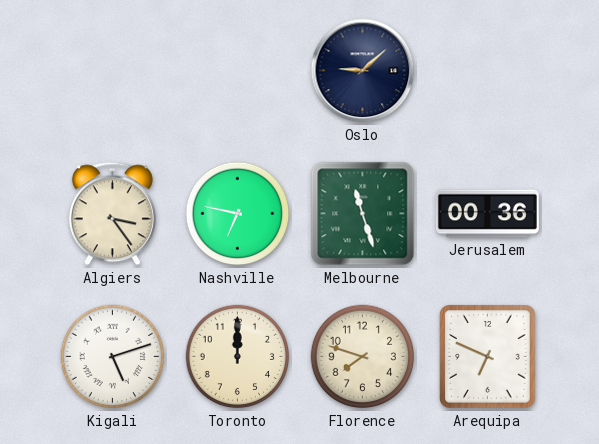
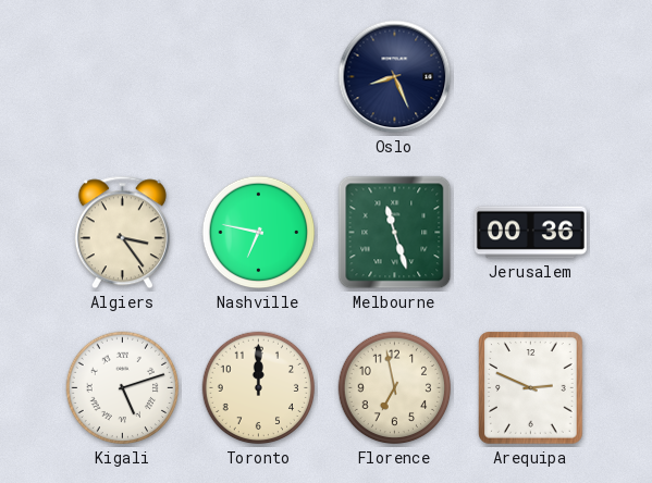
Oslo: 9:08 -> 8:26 (395, 77)
Florence: 7:48 -> 6:58 (395, 388)
Arequipa: 6:49 -> 2:49 (531, 388)
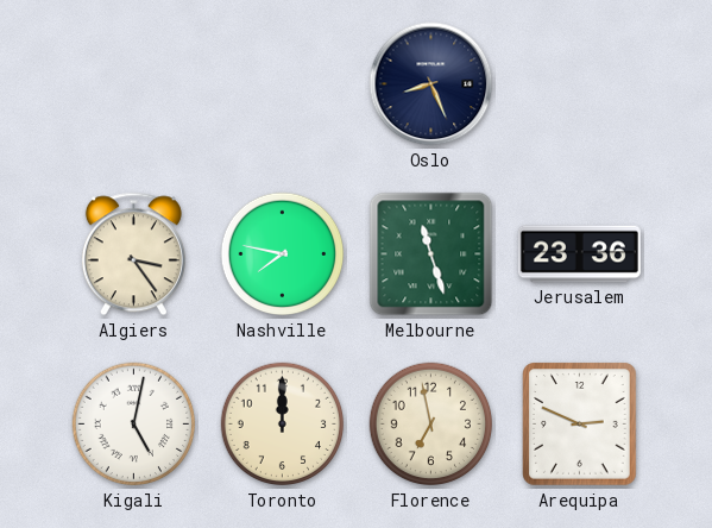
Nashville: 6:47 -> 7:47 (283, 254)
Jerusalem: 00:36 -> 23:36 (579, 254)
Kigali: 5:12 -> 5:02 (134, 425)
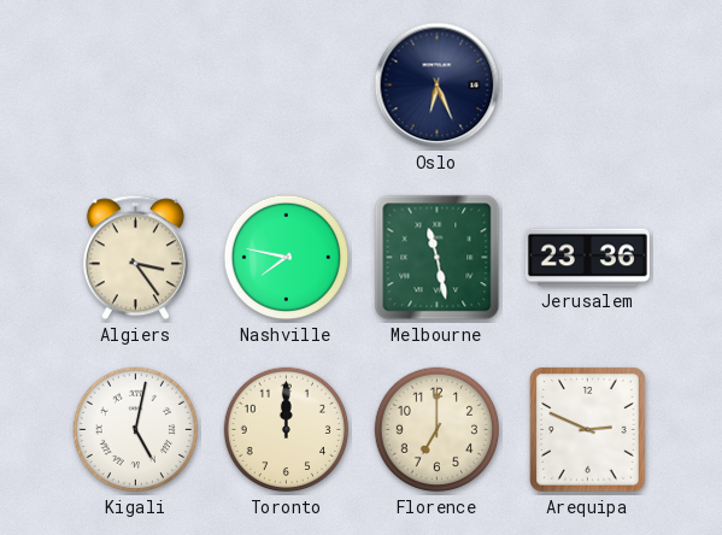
Oslo: 8:26 -> 6:26 (438, 86)
Melbourne: 11:27 -> 11:28 (438, 258)
Florence: 6:58 -> 7:00 (438, 430)
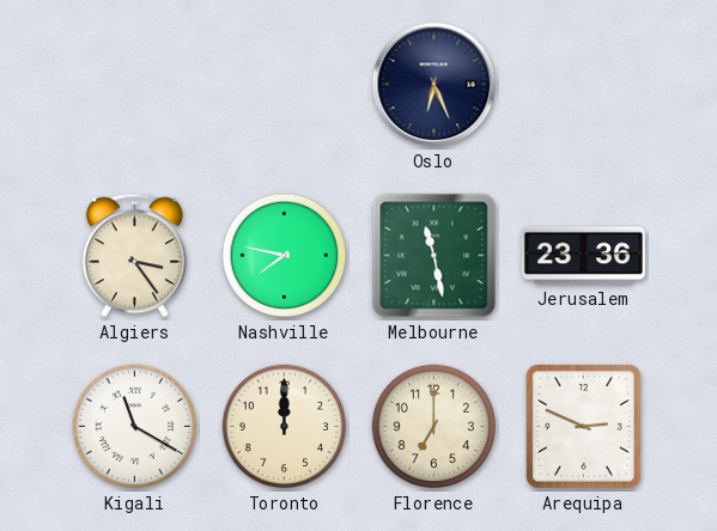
Kigali: 5:02 -> 11:20 (135, 427)
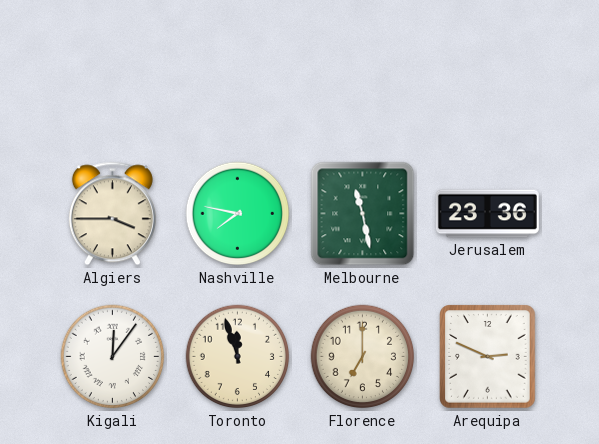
Oslo: 6:26 -> none (435, 85)
Algiers: 3:24 -> 3:45 (112, 214)
Kigali: 11:20 -> 12:06 (113, 357)
Toronto: 12:00 -> 11:57 (238, 357)
